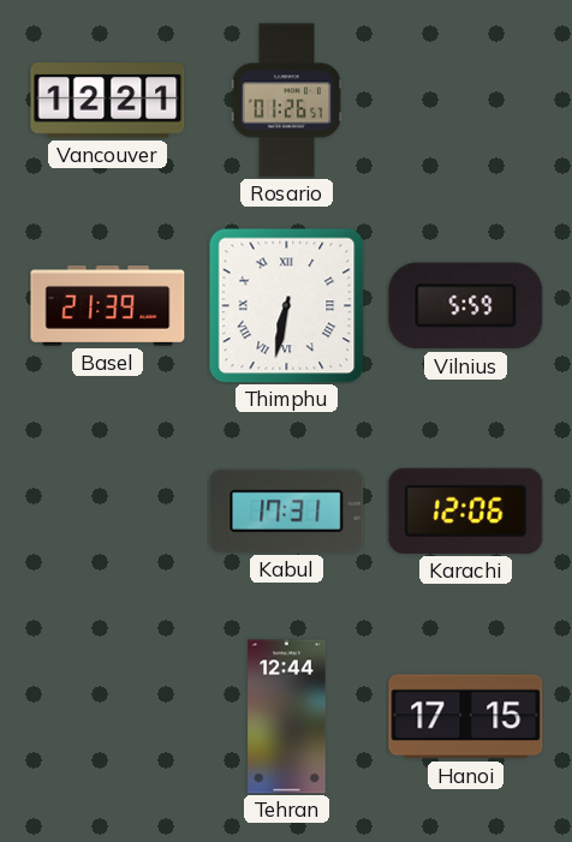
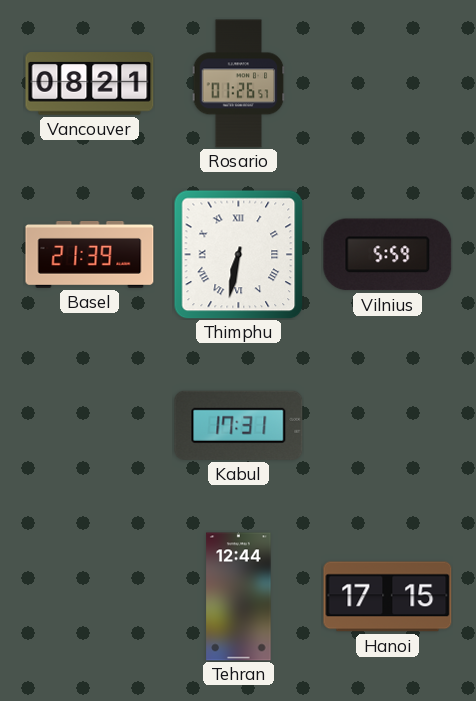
Vancouver: 12:21 -> 08:21 (90, 84)
Karachi: 12:06 -> none (466, 510)
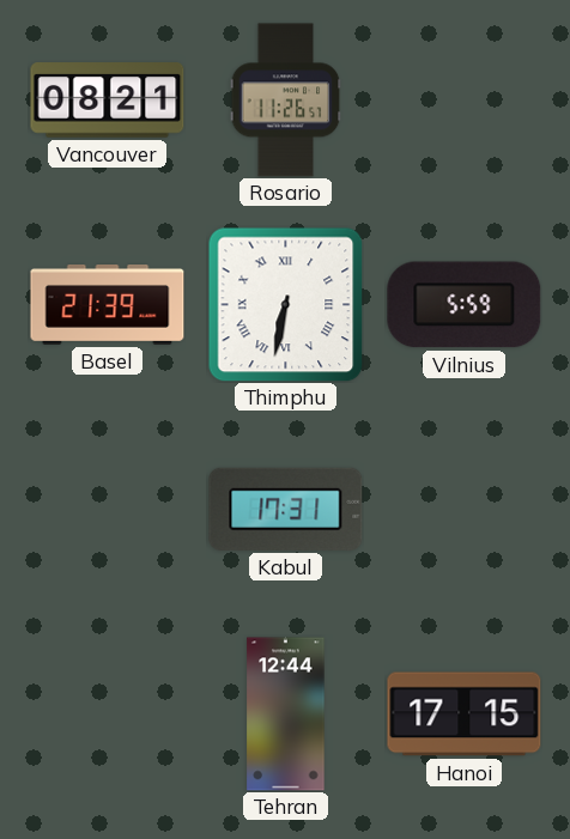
Rosario: 01:26 -> 11:26 (286, 101)
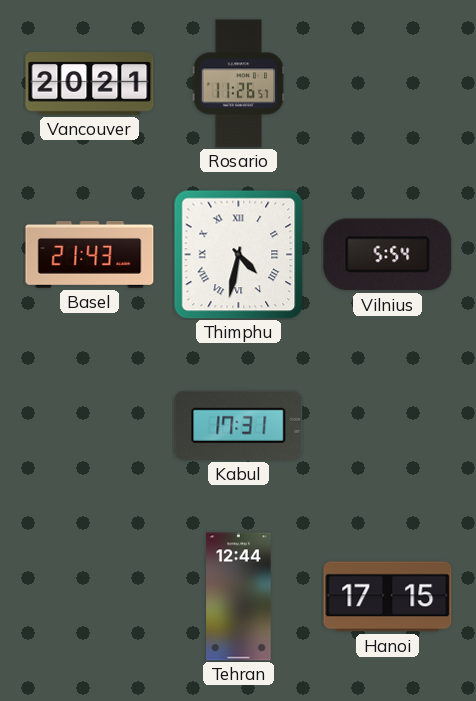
Vancouver: 08:21 -> 20:21 (90, 84)
Basel: 21:39 -> 21:43 (90, 255)
Thimphu: 6:32 -> 4:32 (238, 254)
Vilnius: 5:59 -> 5:54 (388, 255)
